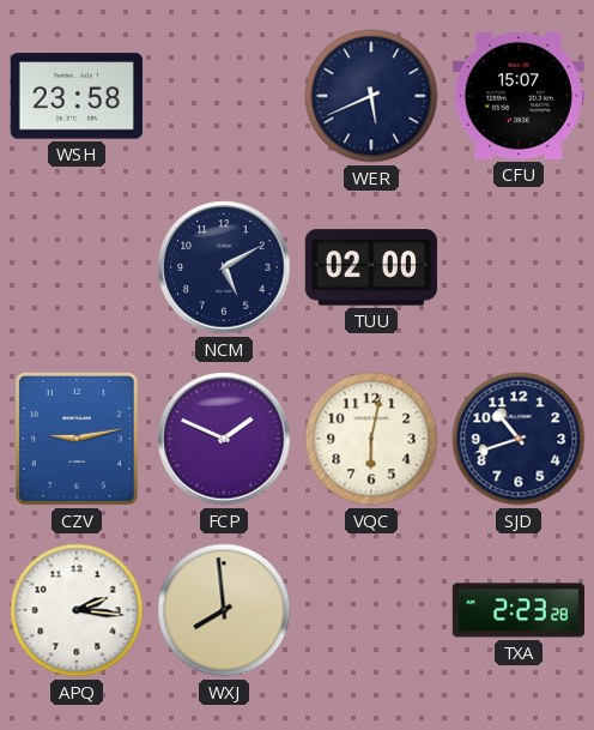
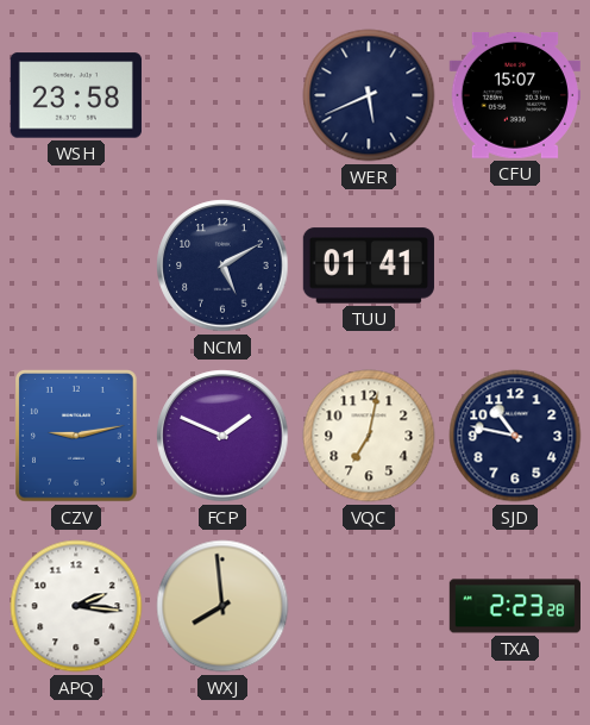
TUU: 02:00 -> 01:41 (369, 265)
VQC: 6:02 -> 7:02 (369, 436)
SJD: 10:42 -> 10:47 (515, 436)
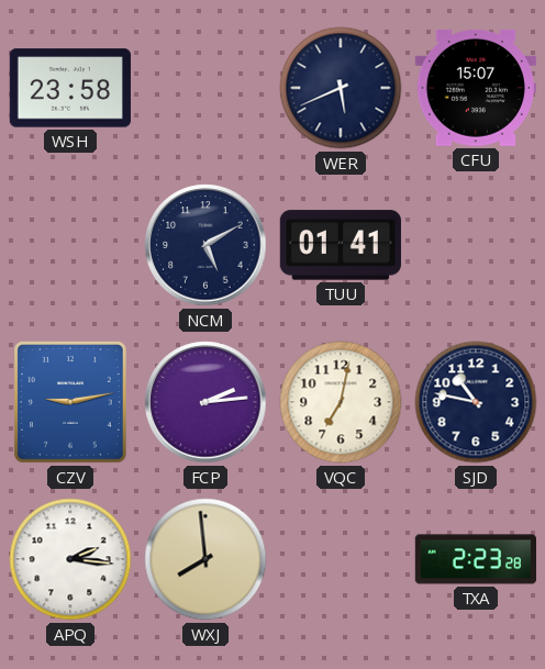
FCP: 1:49 -> 2:14 (205, 402)
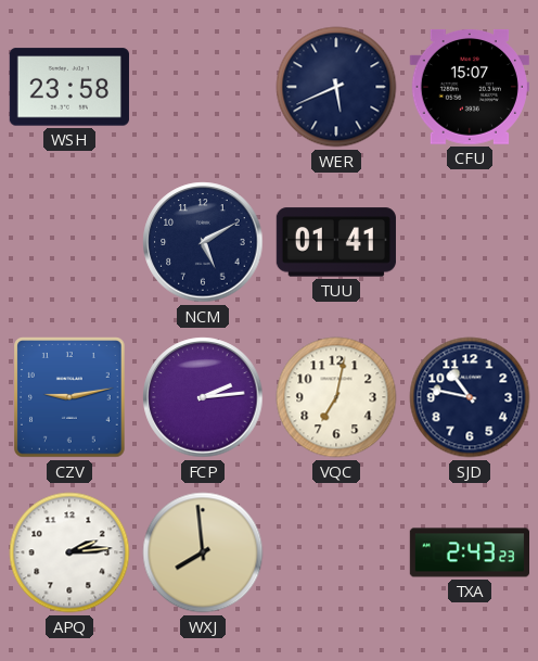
APQ: 2:16 -> 2:14 (69, 552)
TXA: 2:23 -> 2:43 (469, 552)
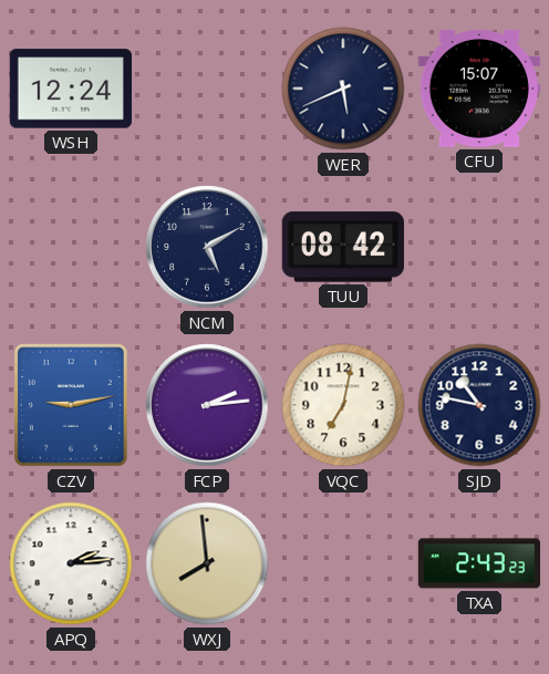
WSH: 23:58 -> 12:24 (71, 89)
TUU: 01:41 -> 08:42 (343, 247)
